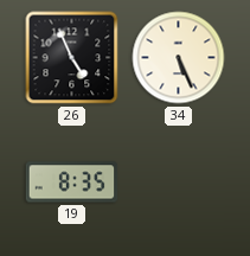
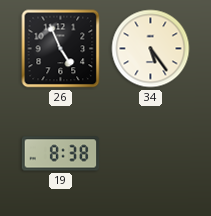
34: 5:26 -> 5:24 (151, 49)
19: 8:35 -> 8:38 (61, 154)
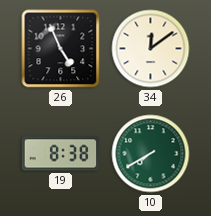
34: 5:24 -> 12:09 (151, 49)
10: none -> 7:40 (151, 154)
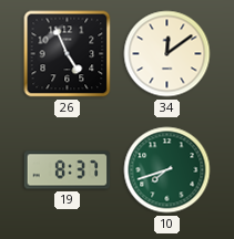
19: 8:38 -> 8:37 (68, 170)
10: 7:40 -> 7:42 (167, 170)
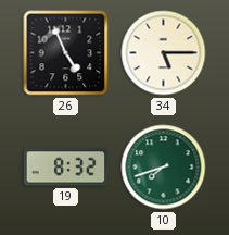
34: 12:09 -> 5:15 (164, 53)
19: 8:37 -> 8:32 (66, 168)
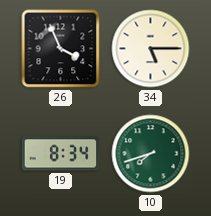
26: 4:56 -> 3:56 (61, 49)
19: 8:32 -> 8:34 (61, 154)
